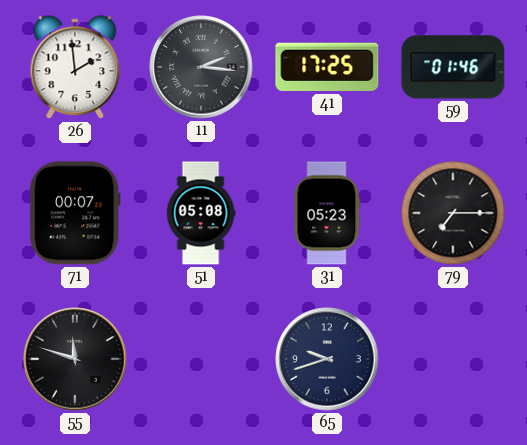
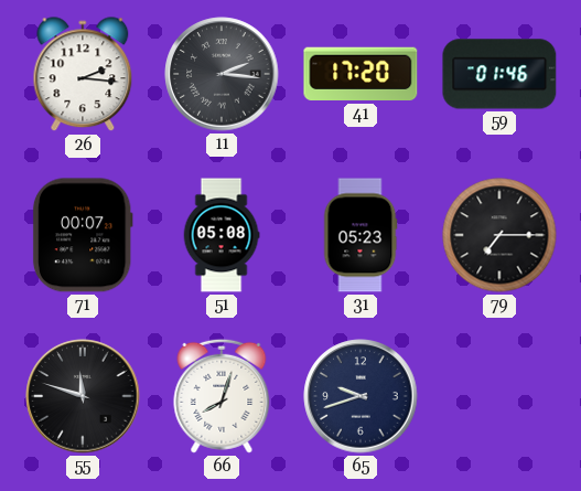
26: 1:59 -> 2:16 (83, 75)
41: 17:25 -> 17:20 (361, 74)
66: none -> 8:03 (222, 396)
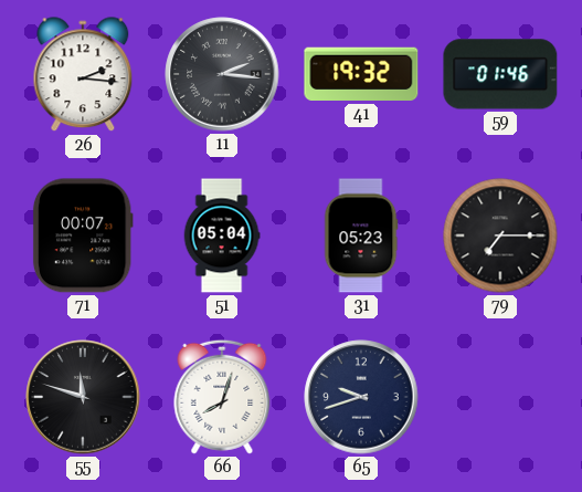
41: 17:20 -> 19:32 (361, 74)
51: 05:08 -> 05:04 (222, 235)
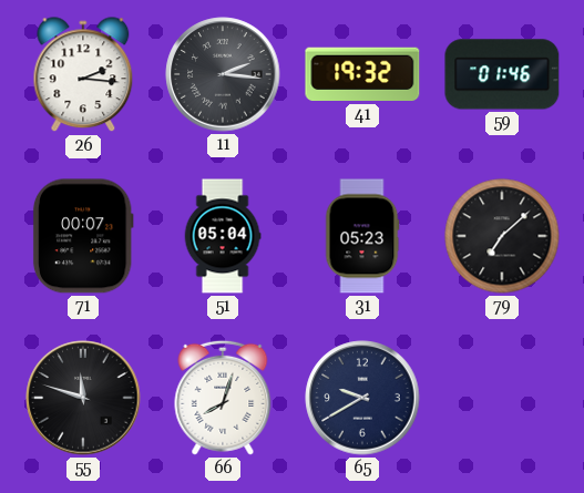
79: 7:15 -> 7:08 (502, 236)
65: 9:42 -> 9:40 (362, 398)
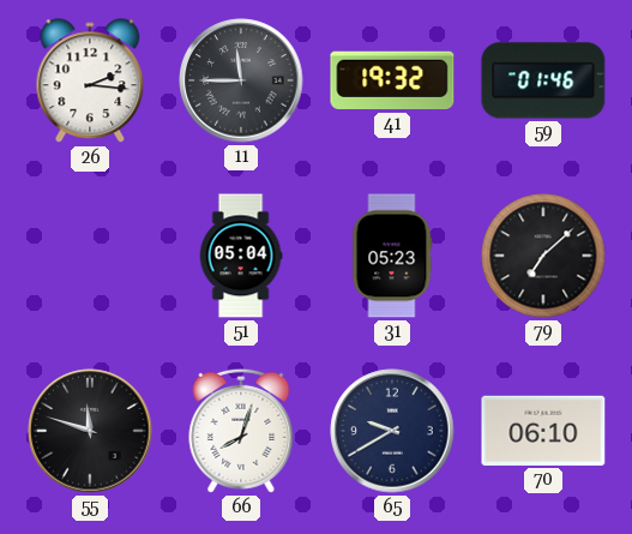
11: 2:16 -> 11:45 (241, 80)
71: 00:07 -> none (83, 236)
70: none -> 06:10 (543, 431)
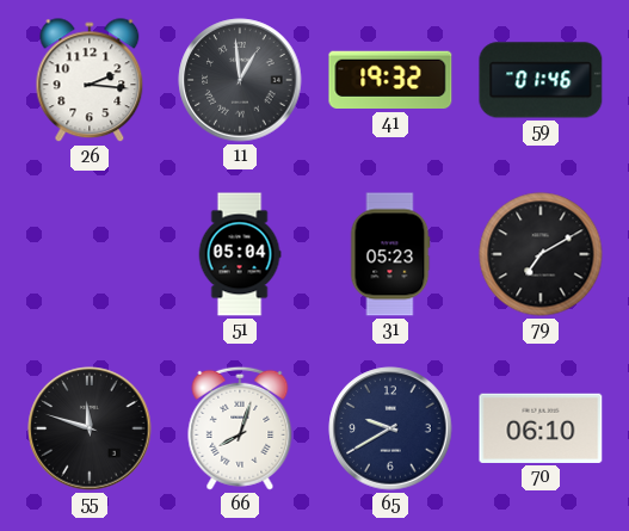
11: 11:45 -> 12:59 (240, 80)
79: 7:08 -> 7:10 (541, 254)
